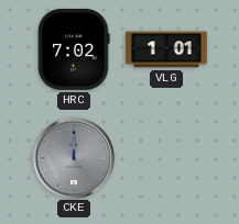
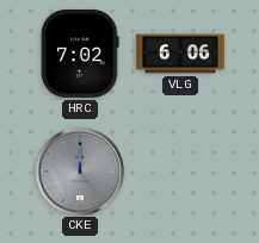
VLG: 1:01 -> 6:06 (180, 54)
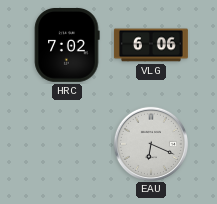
CKE: 12:00 -> none (79, 170)
EAU: none -> 6:19 (150, 143)
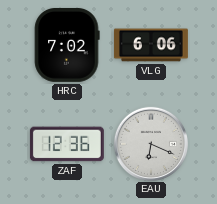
ZAF: none -> 12:36 (67, 144)
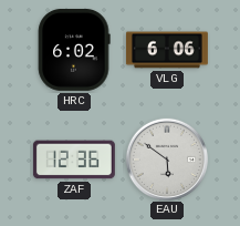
HRC: 7:02 -> 6:02 (74, 50)
EAU: 6:19 -> 5:51 (166, 158)
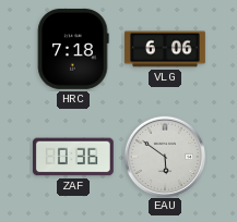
HRC: 6:02 -> 7:18 (73, 49)
ZAF: 12:36 -> 0:36 (73, 157)
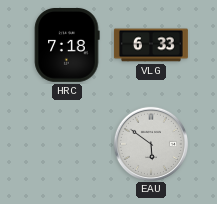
VLG: 6:06 -> 6:33 (151, 45)
ZAF: 0:36 -> none (73, 157)
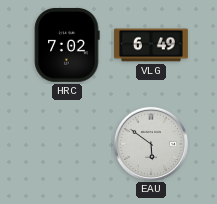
HRC: 7:18 -> 7:02 (67, 45)
VLG: 6:33 -> 6:49 (151, 45)
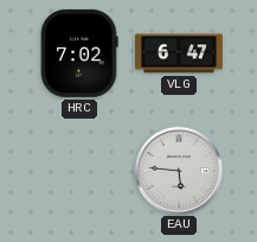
VLG: 6:49 -> 6:47 (179, 53)
EAU: 5:51 -> 5:46 (178, 170)
